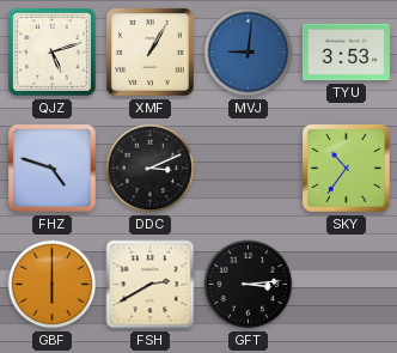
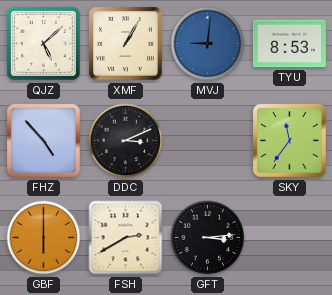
QJZ: 5:12 -> 5:08 (44, 44)
TYU: 3:53 -> 8:53 (289, 44)
FHZ: 4:48 -> 4:53 (43, 140)
SKY: 10:36 -> 11:36 (289, 140)
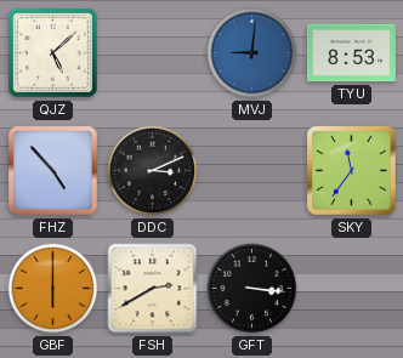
XMF: 1:05 -> none (125, 43)
GFT: 3:14 -> 3:16 (252, 289)
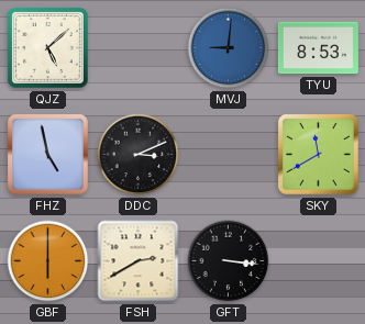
FHZ: 4:53 -> 4:58 (47, 154)
SKY: 11:36 -> 11:40 (318, 154)
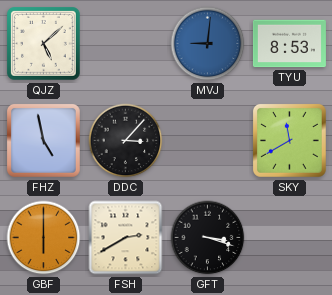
DDC: 3:11 -> 3:07 (126, 141)
GFT: 3:16 -> 3:18 (208, 238)
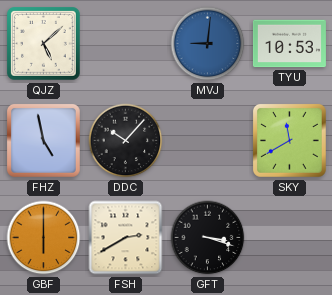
TYU: 8:53 -> 10:53 (289, 44)
DDC: 3:07 -> 10:07 (126, 141)
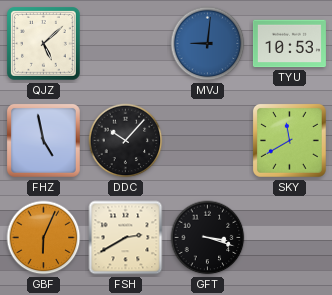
GBF: 6:00 -> 6:04 (44, 238)
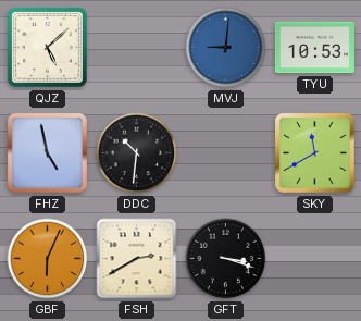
DDC: 10:07 -> 10:31 (137, 153)
